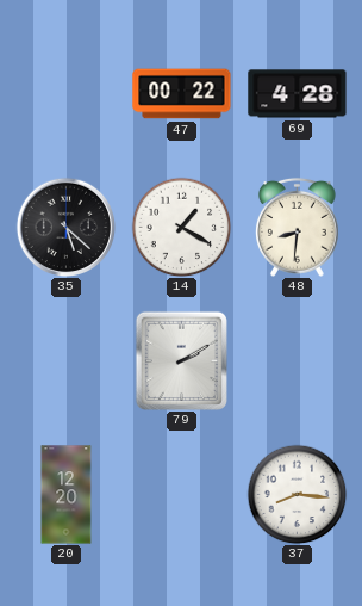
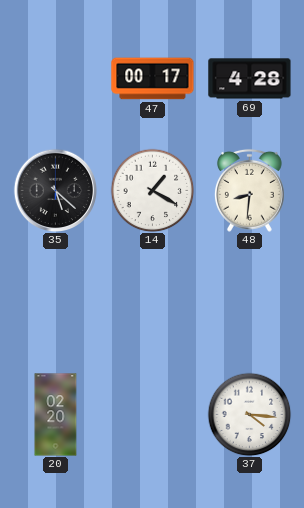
47: 00:22 -> 00:17 (153, 79)
79: 2:10 -> none (181, 360)
20: 12:20 -> 02:20 (56, 415)
37: 8:16 -> 4:16 (249, 414)
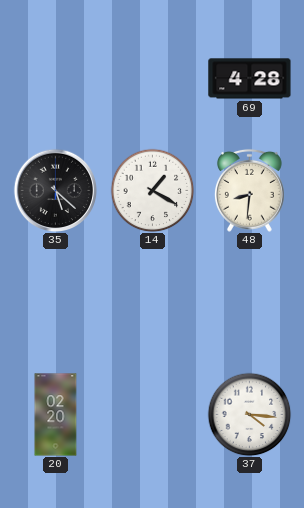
47: 00:17 -> none (153, 79)
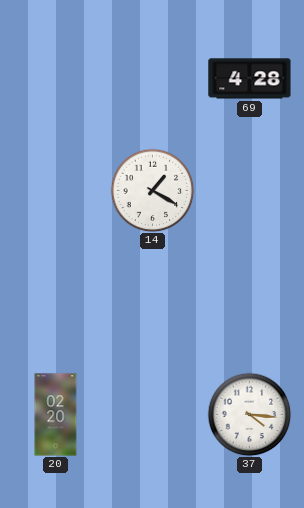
35: 5:22 -> none (55, 190)
48: 8:31 -> none (249, 190)
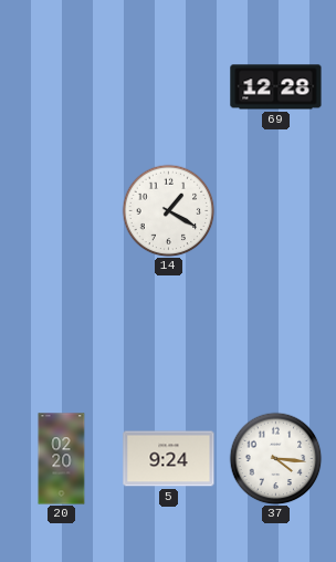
69: 4:28 -> 12:28 (276, 87)
5: none -> 9:24 (169, 459)
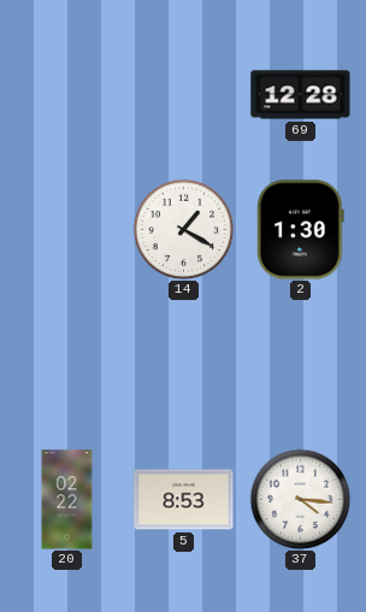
2: none -> 1:30 (301, 230)
20: 02:20 -> 02:22 (67, 500)
5: 9:24 -> 8:53 (184, 500)
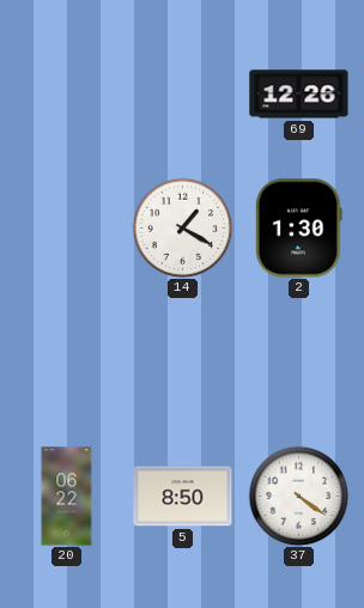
69: 12:28 -> 12:26 (299, 95)
20: 02:22 -> 06:22 (67, 497)
5: 8:53 -> 8:50 (183, 497)
37: 4:16 -> 4:21 (298, 495)
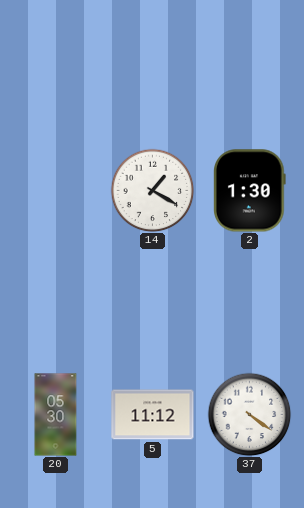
69: 12:26 -> none (299, 95)
20: 06:22 -> 05:30 (56, 415)
5: 8:50 -> 11:12 (153, 415)
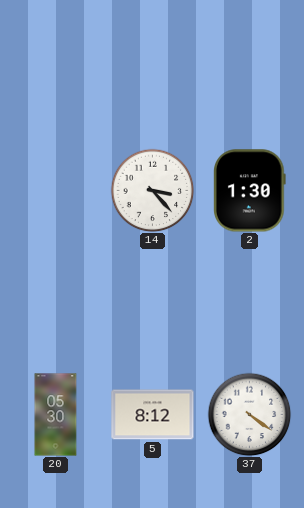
14: 1:20 -> 3:23 (152, 190)
5: 11:12 -> 8:12 (153, 415)
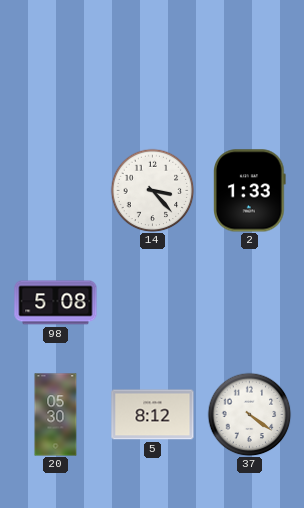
2: 1:30 -> 1:33 (250, 191)
98: none -> 5:08 (56, 303)
